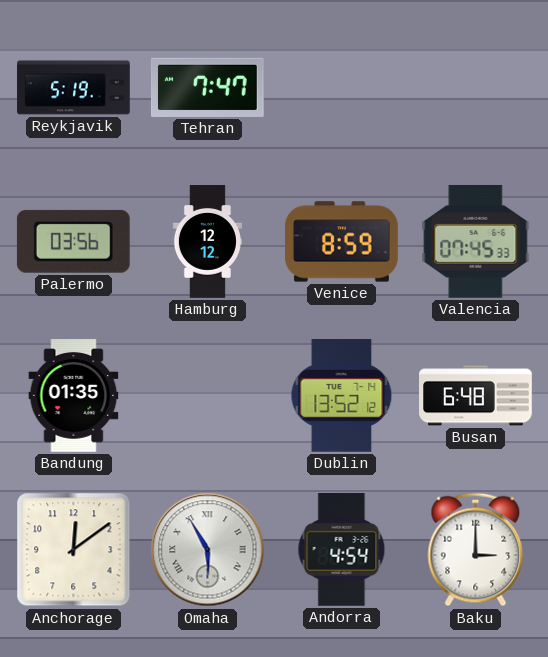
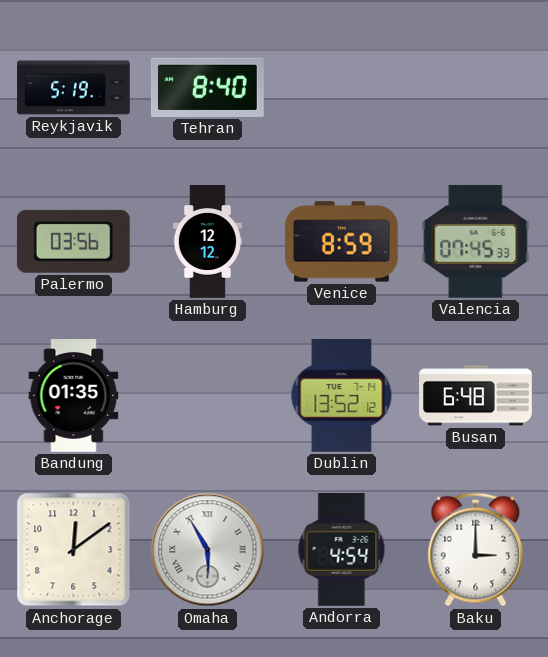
Tehran: 7:47 -> 8:40 (207, 87)
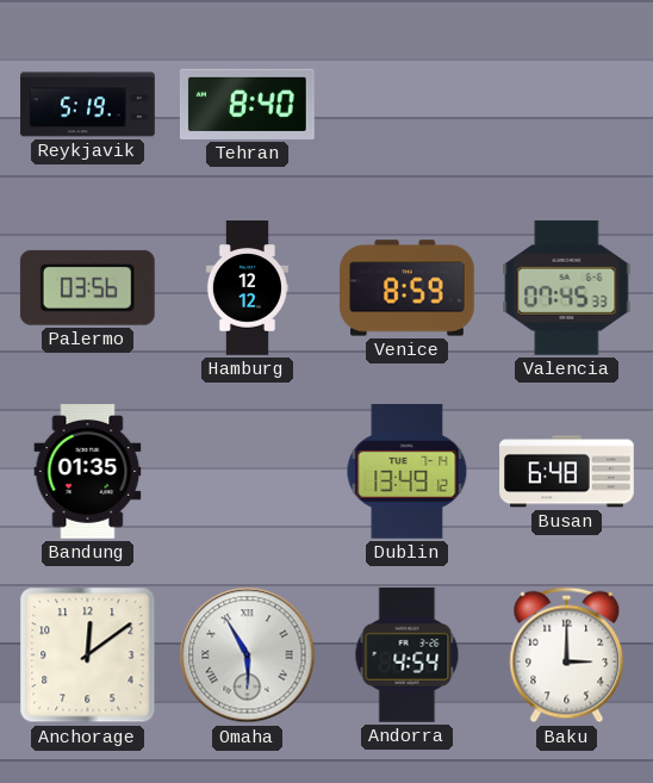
Dublin: 13:52 -> 13:49 (408, 472)
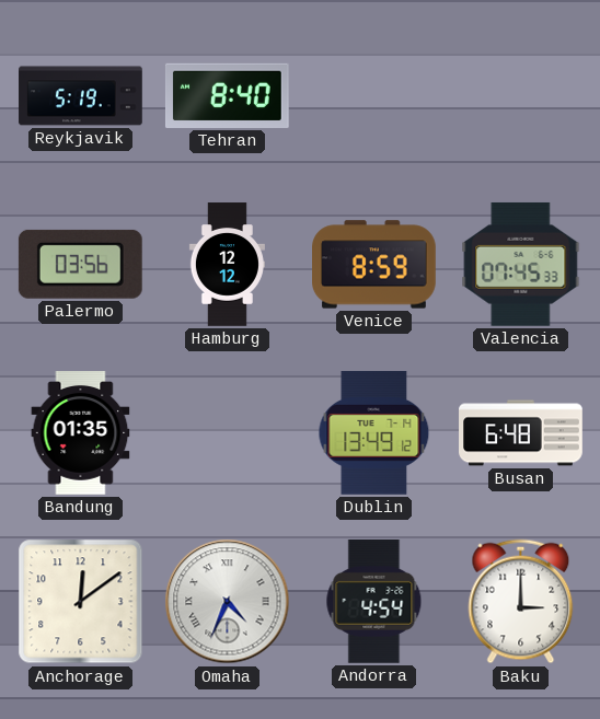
Omaha: 5:55 -> 4:34 (228, 602)
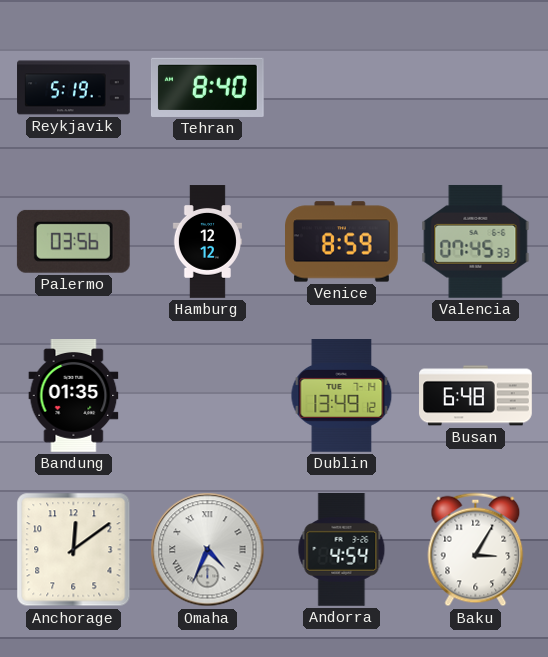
Baku: 3:00 -> 3:05 (476, 550)
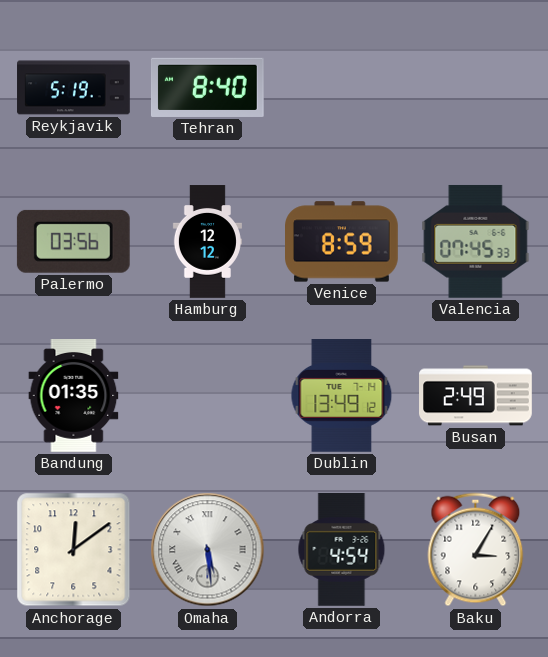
Busan: 6:48 -> 2:49 (476, 396)
Omaha: 4:34 -> 5:29 (208, 550)
